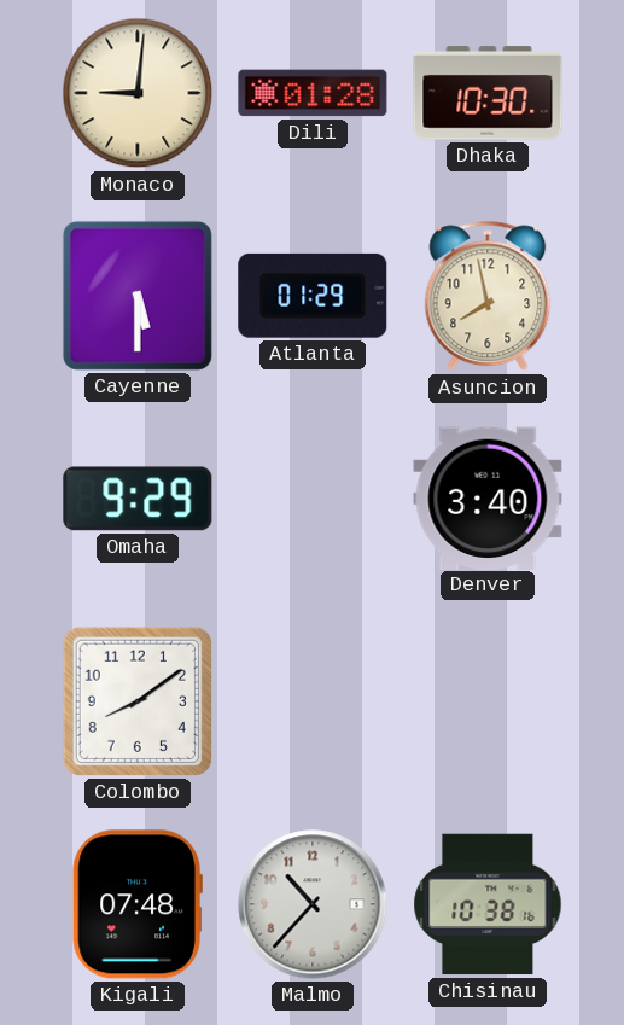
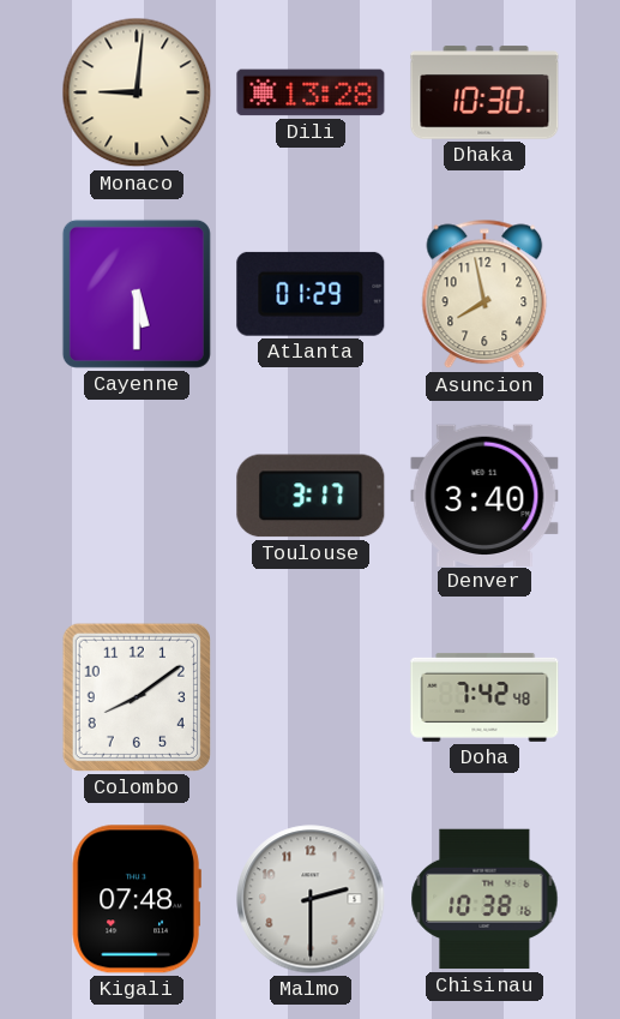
Dili: 01:28 -> 13:28 (311, 92)
Omaha: 9:29 -> none (138, 499)
Toulouse: none -> 3:17 (311, 496)
Doha: none -> 7:42 (484, 697)
Malmo: 10:37 -> 2:30 (311, 899)
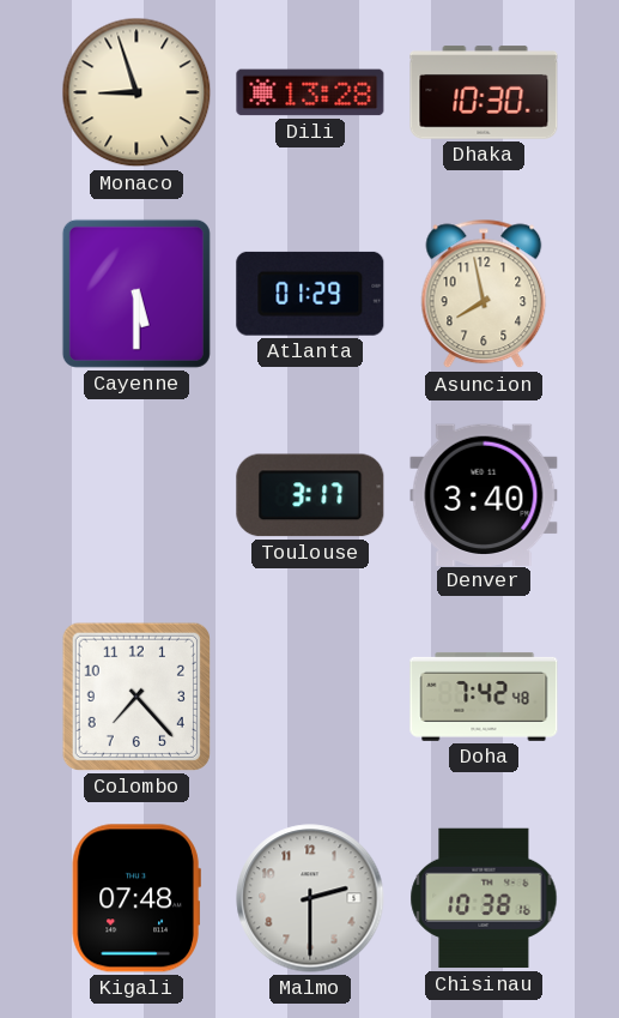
Monaco: 9:01 -> 8:57 (136, 92)
Colombo: 8:09 -> 7:23 (136, 697)
